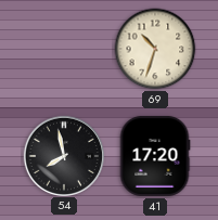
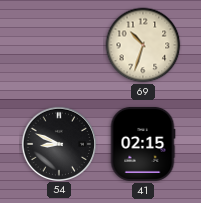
54: 7:58 -> 8:49 (58, 143)
41: 17:20 -> 02:15 (143, 144)
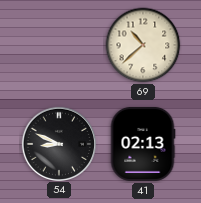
69: 10:33 -> 10:38 (143, 45)
41: 02:15 -> 02:13 (143, 144)
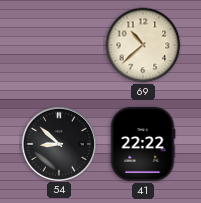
54: 8:49 -> 8:52 (58, 143)
41: 02:13 -> 22:22 (143, 144)
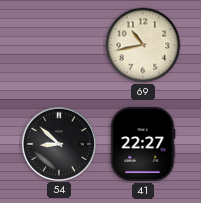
69: 10:38 -> 10:43 (143, 45)
41: 22:22 -> 22:27 (143, 144)
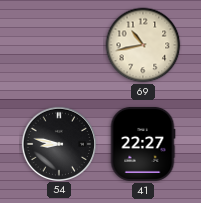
54: 8:52 -> 8:47 (58, 143)
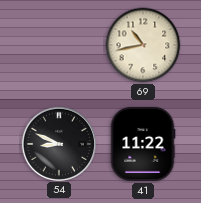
54: 8:47 -> 8:49 (58, 143)
41: 22:27 -> 11:22 (143, 144)
